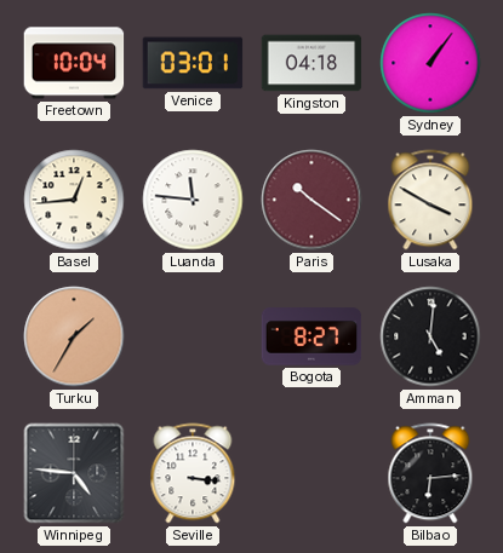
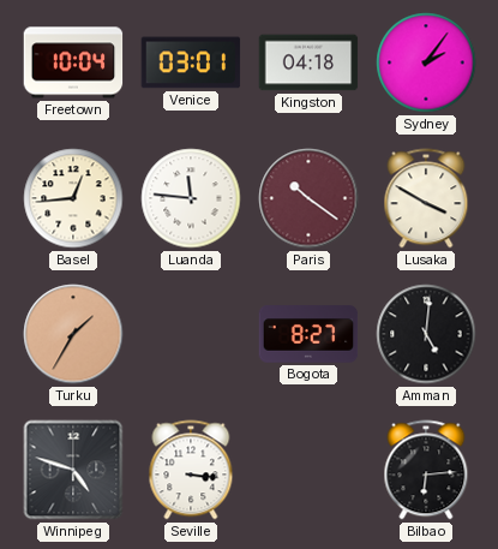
Sydney: 1:06 -> 2:06 (426, 62)
Winnipeg: 4:46 -> 4:48 (73, 470)
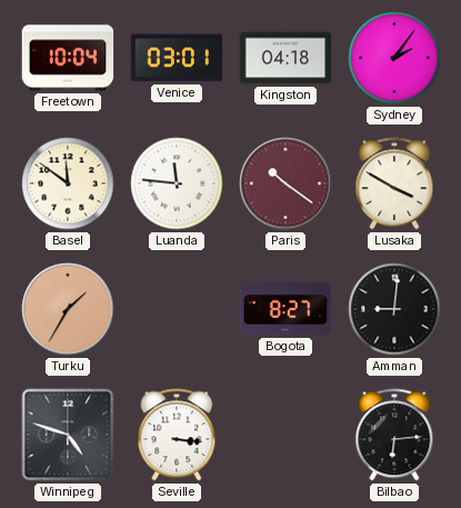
Basel: 12:44 -> 11:51 (68, 183)
Amman: 5:01 -> 9:01 (394, 309)
